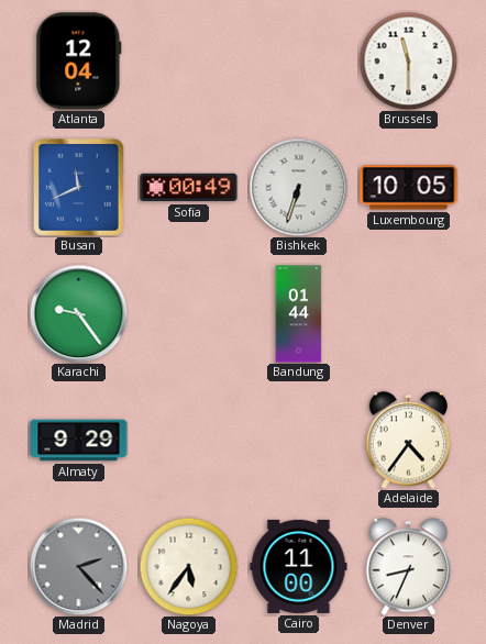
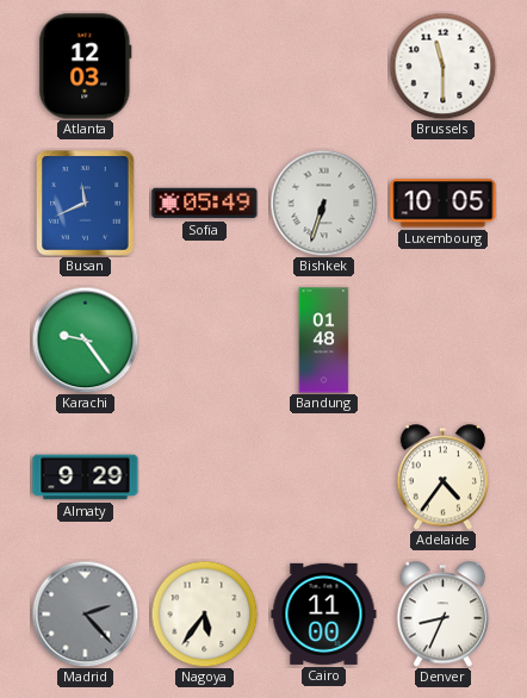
Atlanta: 12:04 -> 12:03 (86, 67)
Sofia: 00:49 -> 05:49 (205, 204)
Bandung: 01:44 -> 01:48 (324, 341)
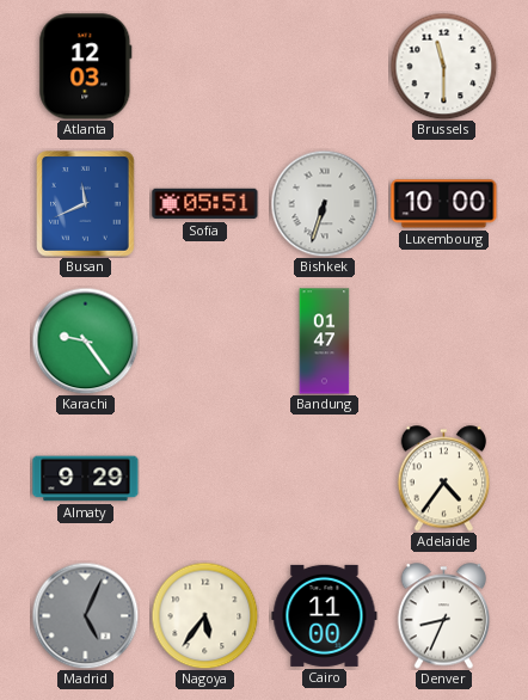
Sofia: 05:49 -> 05:51 (205, 204)
Luxembourg: 10:05 -> 10:00 (444, 204)
Bandung: 01:48 -> 01:47 (325, 342)
Madrid: 2:23 -> 5:04 (85, 615)
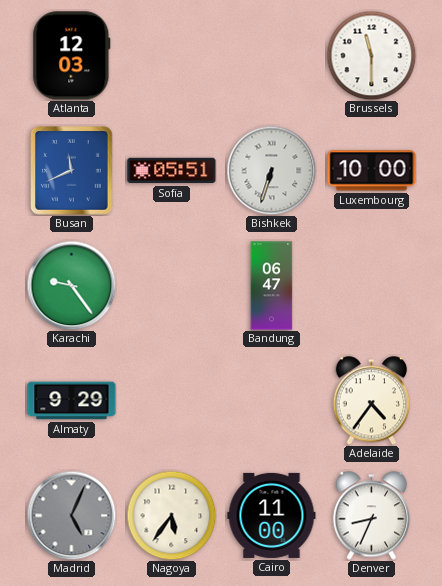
Bandung: 01:47 -> 06:47 (272, 286)
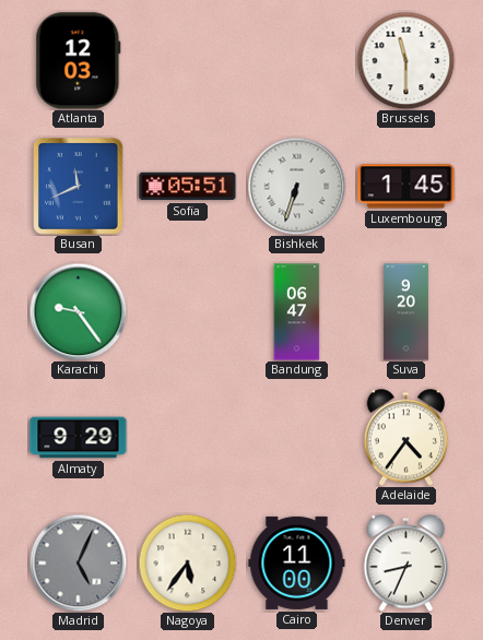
Luxembourg: 10:00 -> 1:45 (407, 187)
Suva: none -> 9:20 (405, 312)
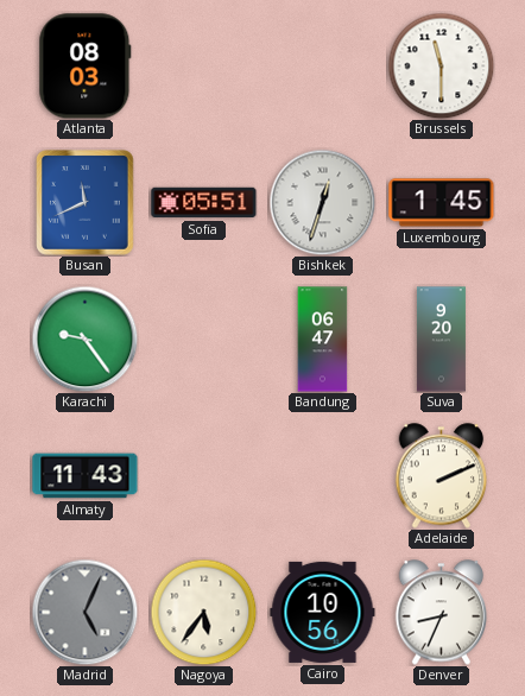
Atlanta: 12:03 -> 08:03 (86, 67)
Bishkek: 6:33 -> 12:33 (322, 202)
Almaty: 9:29 -> 11:43 (86, 476)
Adelaide: 4:36 -> 2:11 (442, 476)
Cairo: 11:00 -> 10:56 (323, 612)
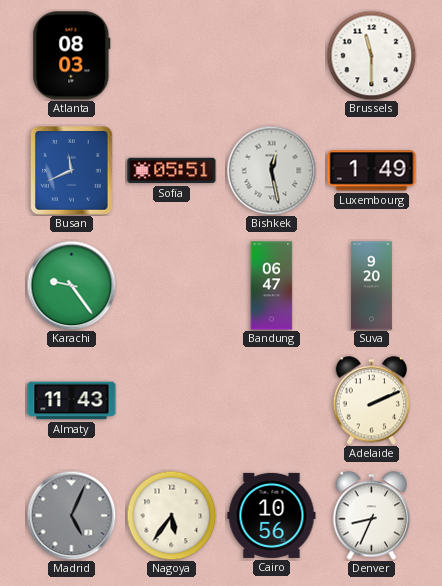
Bishkek: 12:33 -> 12:28 (271, 170)
Luxembourg: 1:45 -> 1:49 (372, 171)
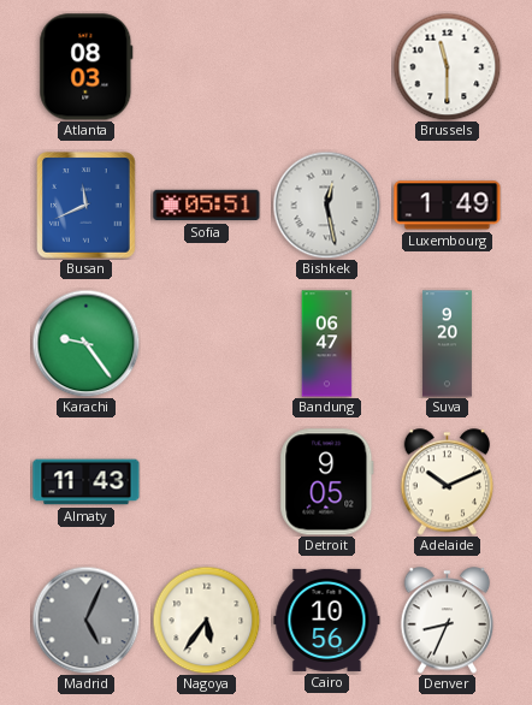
Detroit: none -> 9:05 (327, 482)
Adelaide: 2:11 -> 10:11 (448, 482)
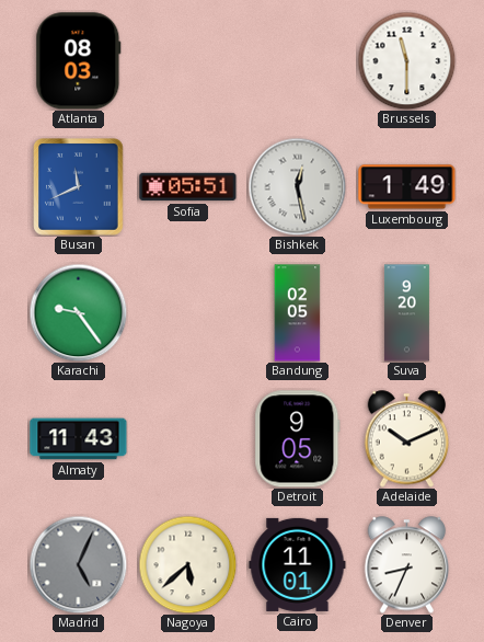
Bandung: 06:47 -> 02:05 (298, 313)
Nagoya: 5:36 -> 5:38 (187, 564)
Cairo: 10:56 -> 11:01 (298, 564)
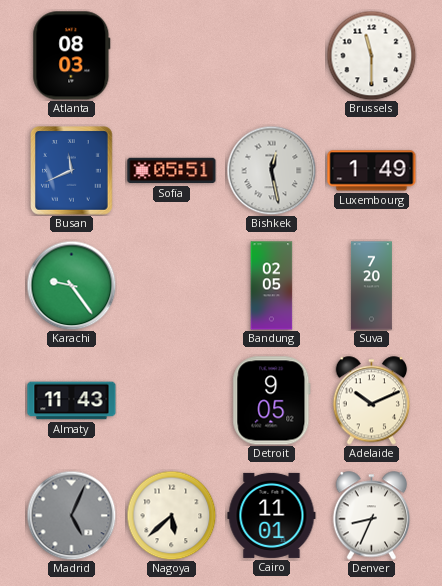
Suva: 9:20 -> 7:20 (371, 286)
